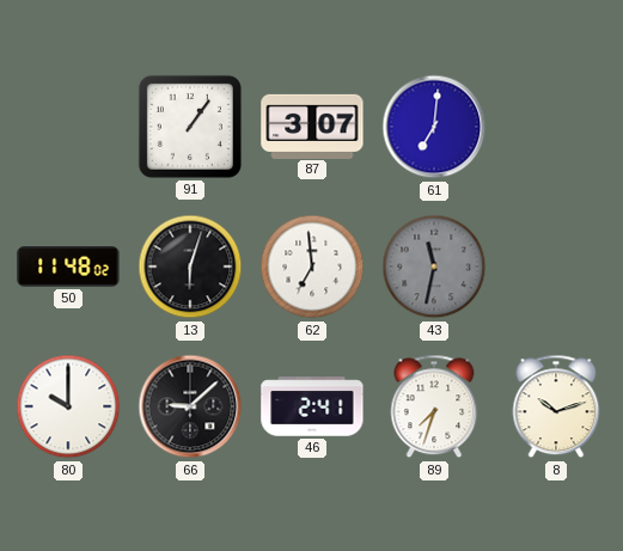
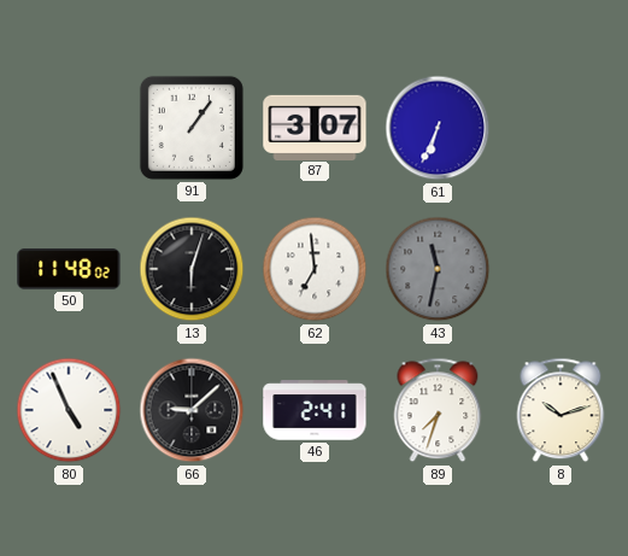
61: 7:01 -> 6:34 (438, 128)
80: 10:00 -> 4:56 (69, 410)
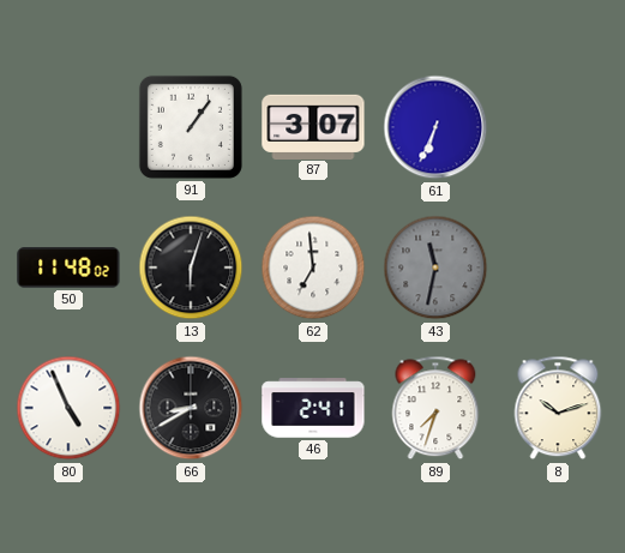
66: 9:08 -> 8:40 (191, 408)
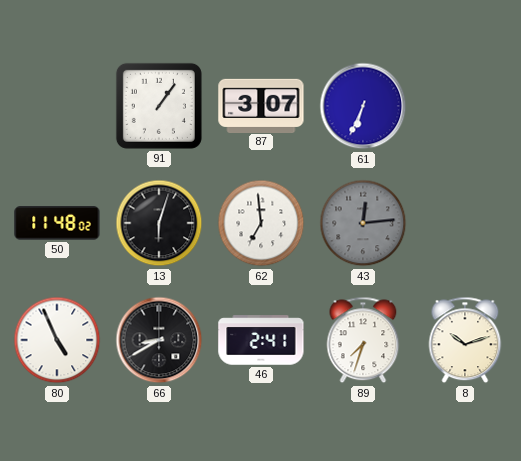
43: 11:32 -> 12:14 (363, 223)
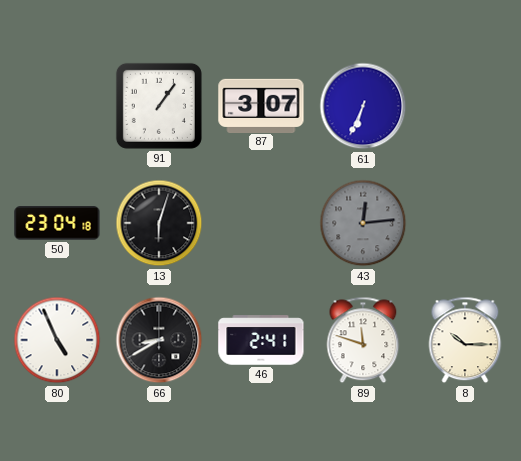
50: 11:48 -> 23:04 (57, 223)
62: 6:59 -> none (261, 223)
89: 7:33 -> 11:48 (363, 340)
8: 10:12 -> 10:15 (465, 340)
